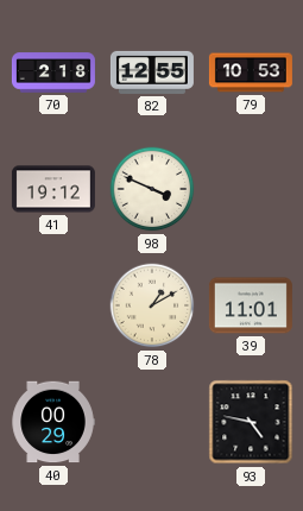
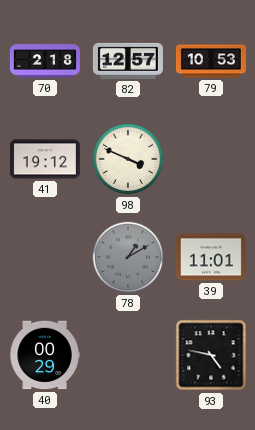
82: 12:55 -> 12:57 (128, 61)
78 dial: cream -> grey (128, 257)
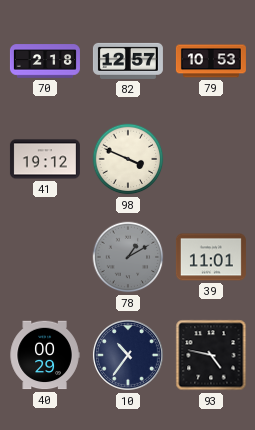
10: none -> 10:36 (128, 355)
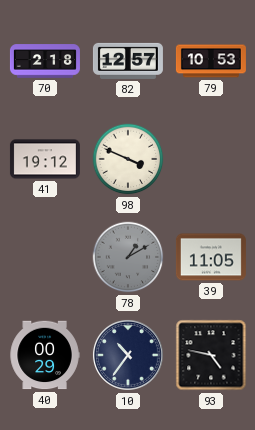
39: 11:01 -> 11:05 (211, 257)
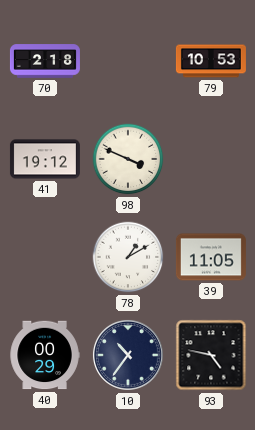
82: 12:57 -> none (128, 61)
78 dial: grey -> white (128, 257)
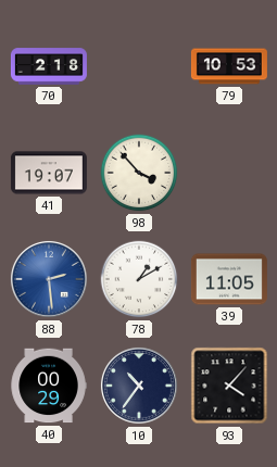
41: 19:12 -> 19:07 (49, 173)
98: 3:49 -> 3:53 (139, 173)
88: none -> 2:29 (49, 279)
93: 4:47 -> 4:07 (229, 386)
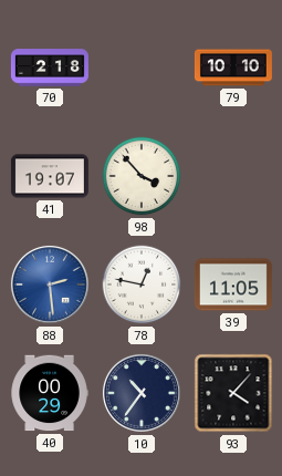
79: 10:53 -> 10:10 (233, 68)
78: 1:10 -> 12:47 (142, 284)
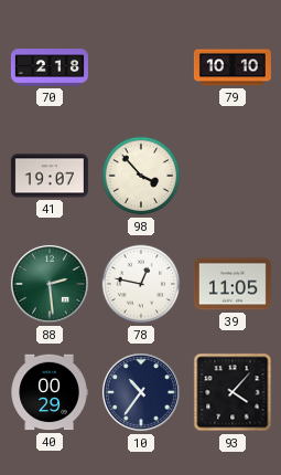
88 dial: blue -> green (50, 284)
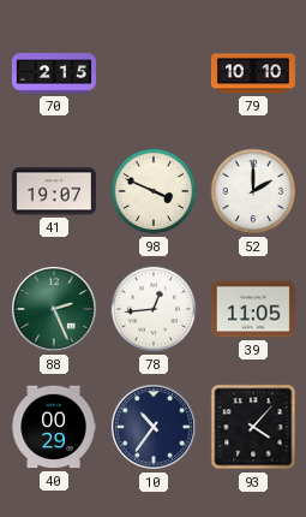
70: 2:18 -> 2:15 (54, 73)
98: 3:53 -> 3:49 (154, 191)
52: none -> 2:00 (253, 191)
88: 2:29 -> 2:26 (54, 309)
78: 12:47 -> 12:44 (154, 309)
